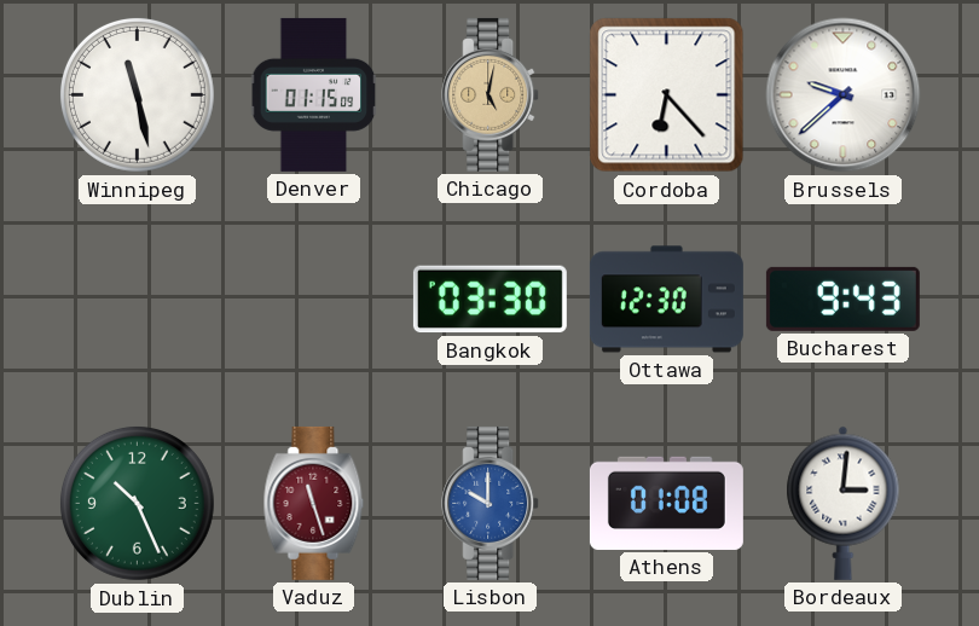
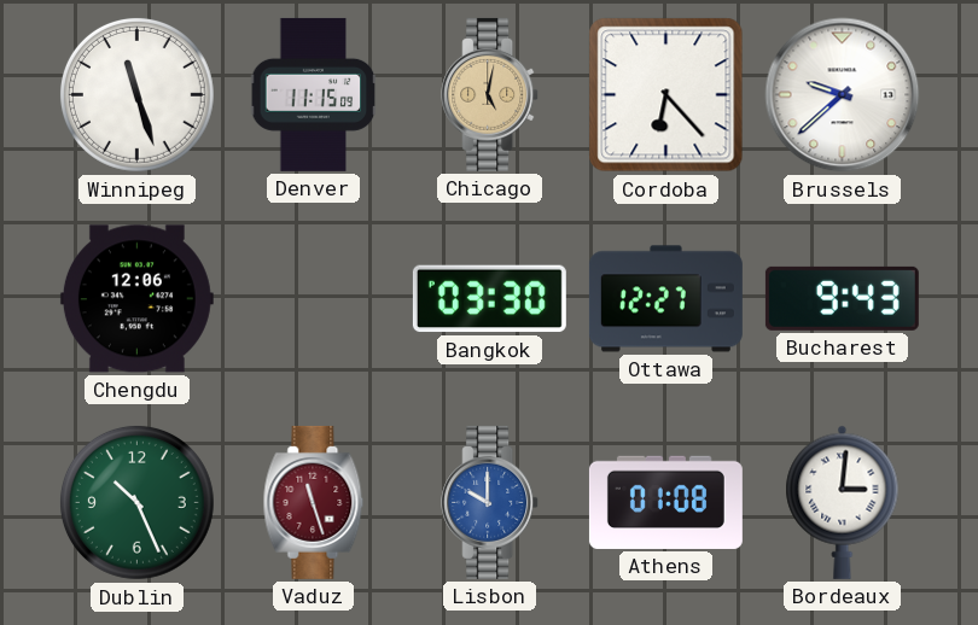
Winnipeg: 11:28 -> 11:27 (136, 94)
Denver: 01:15 -> 11:15 (314, 94)
Chengdu: none -> 12:06 (136, 299)
Ottawa: 12:30 -> 12:27 (665, 299)
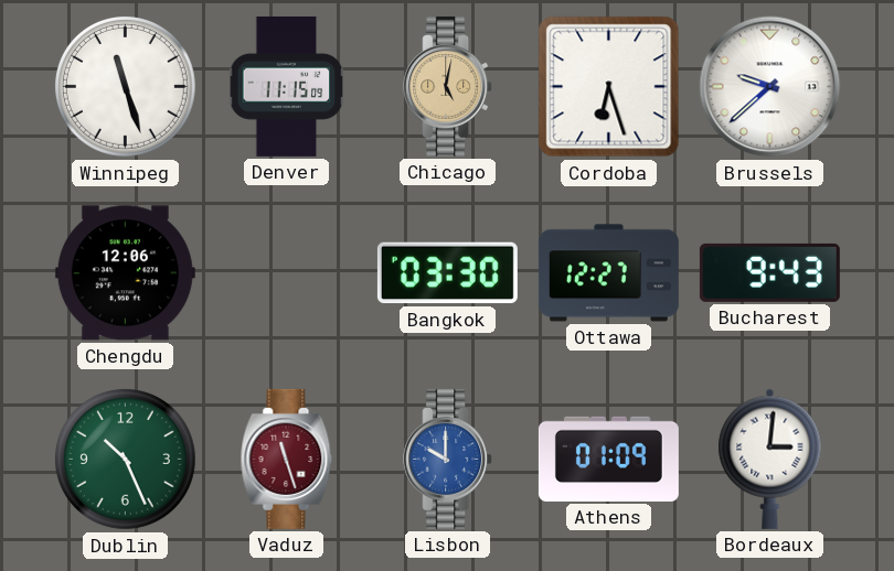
Cordoba: 6:23 -> 6:27 (609, 87)
Athens: 01:08 -> 01:09 (608, 459)
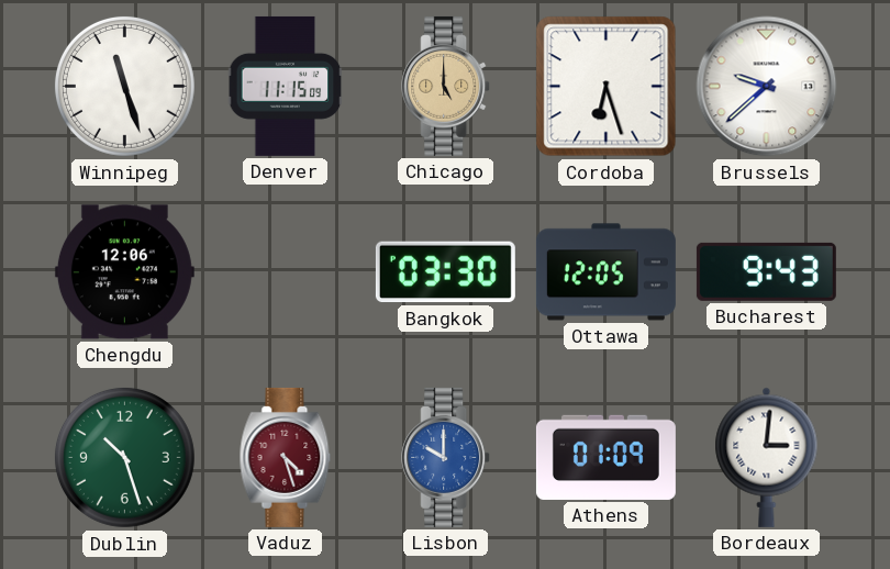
Chicago: 5:02 -> 5:00 (446, 86)
Ottawa: 12:27 -> 12:05 (605, 272)
Dublin: 10:26 -> 10:27 (124, 457)
Vaduz: 11:27 -> 4:27 (286, 457)
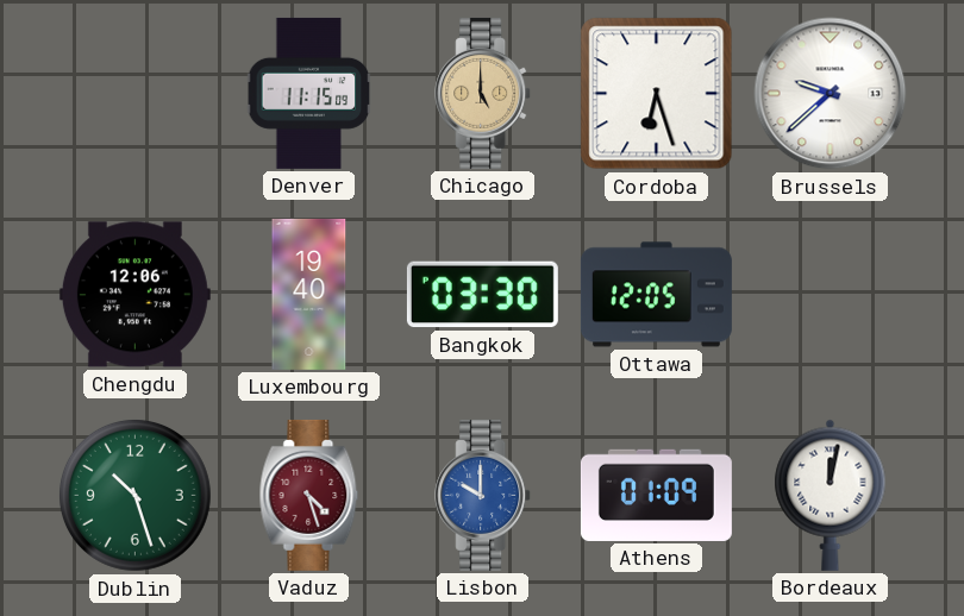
Winnipeg: 11:27 -> none (124, 86)
Luxembourg: none -> 19:40 (309, 294)
Bucharest: 9:43 -> none (766, 271)
Bordeaux: 3:01 -> 12:02 (831, 495)
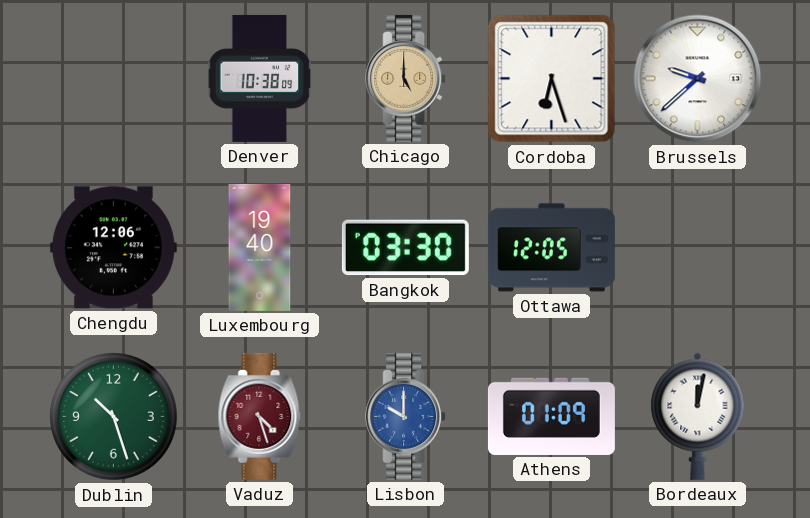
Denver: 11:15 -> 10:38 (260, 78)
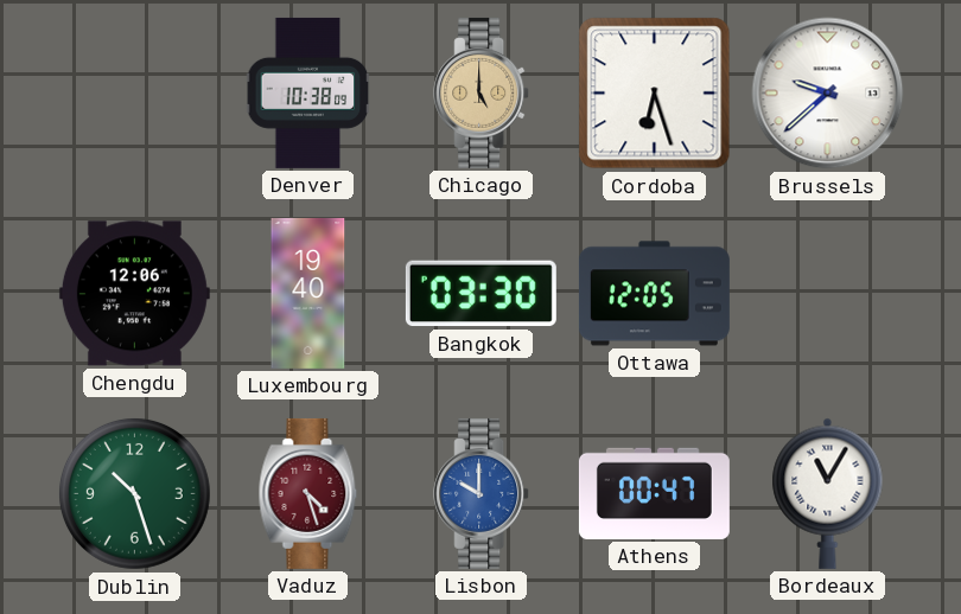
Athens: 01:09 -> 00:47 (654, 493)
Bordeaux: 12:02 -> 11:05 (828, 493)
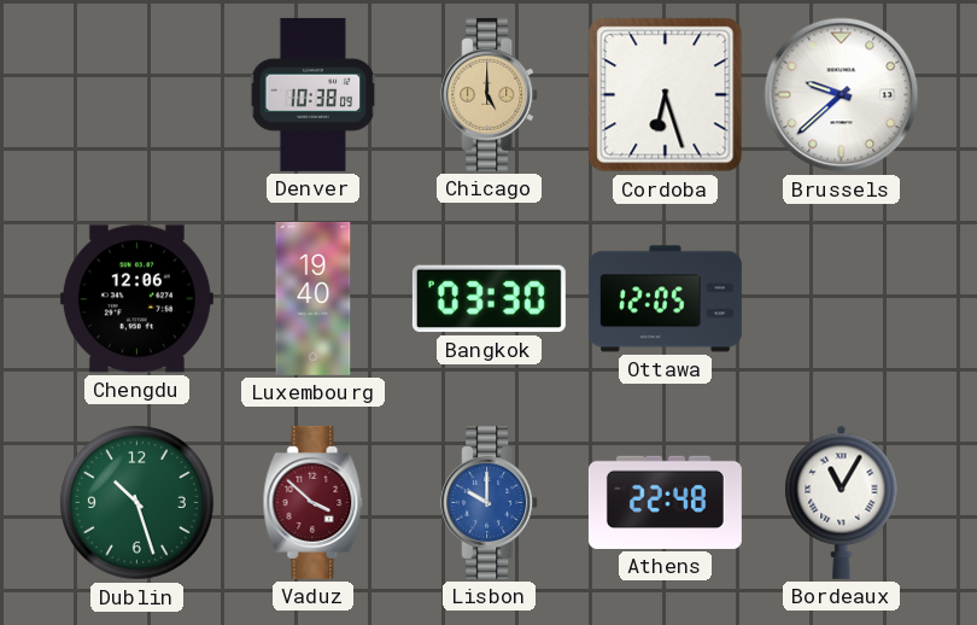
Vaduz: 4:27 -> 3:52 (314, 502)
Athens: 00:47 -> 22:48 (665, 502)
